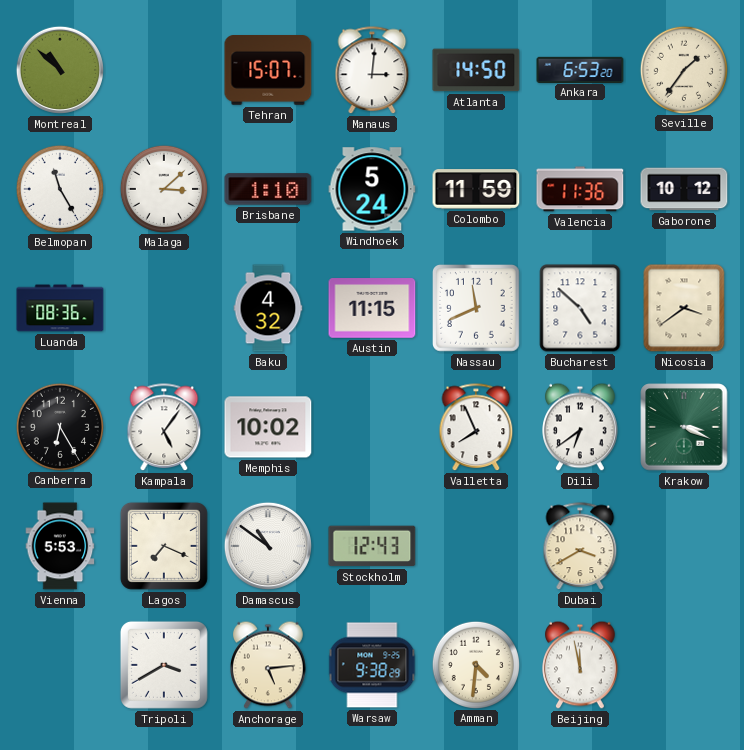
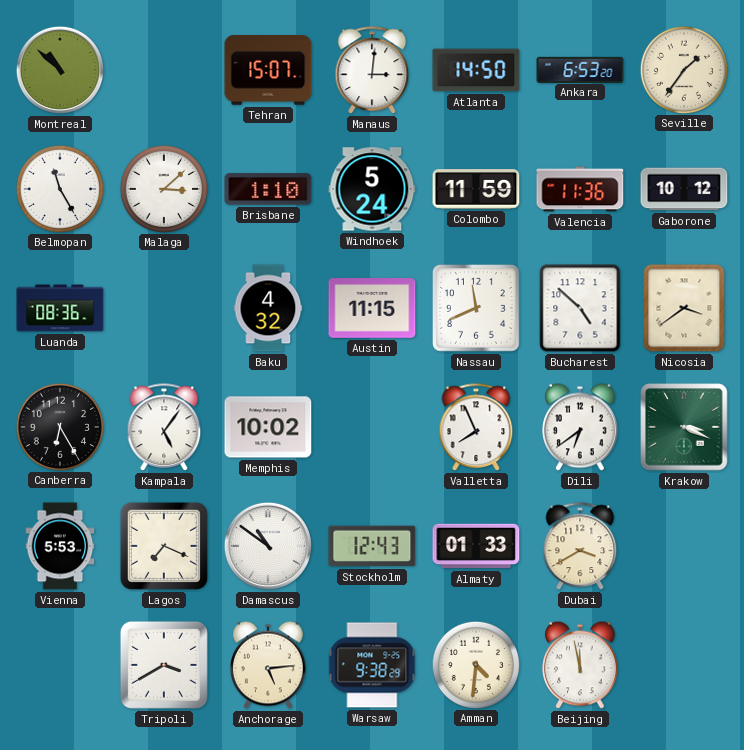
Almaty: none -> 01:33 (476, 546)
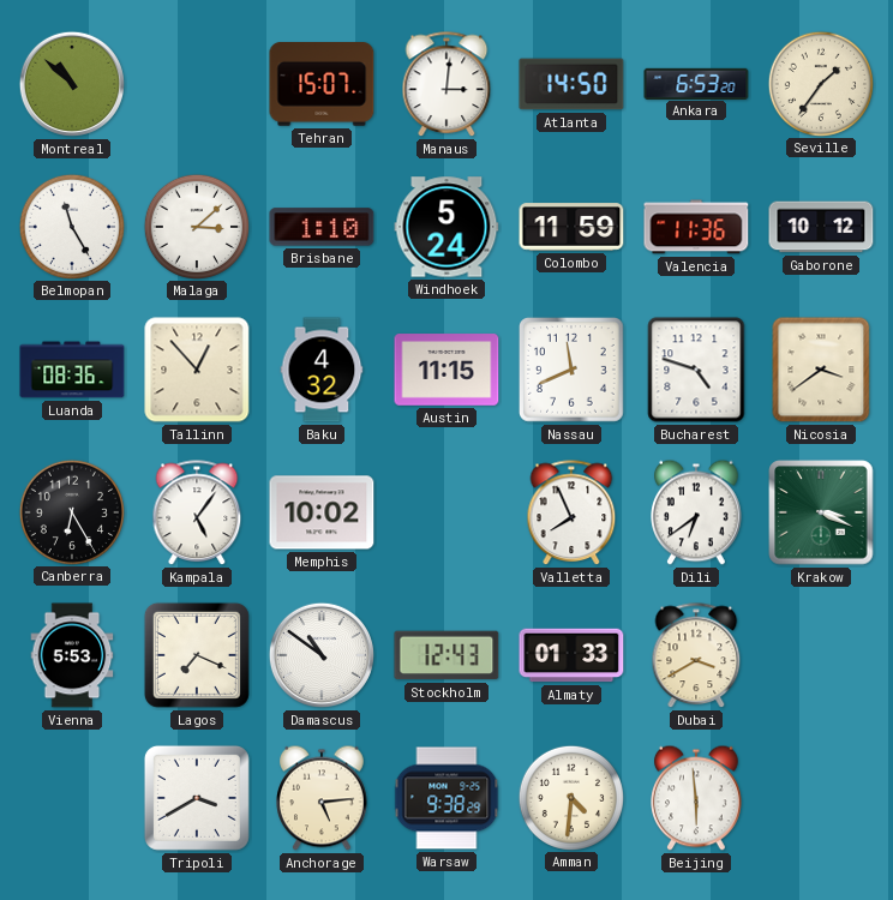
Tallinn: none -> 12:53 (197, 370)
Bucharest: 4:52 -> 4:48 (696, 370)
Beijing: 11:58 -> 5:59 (696, 798)
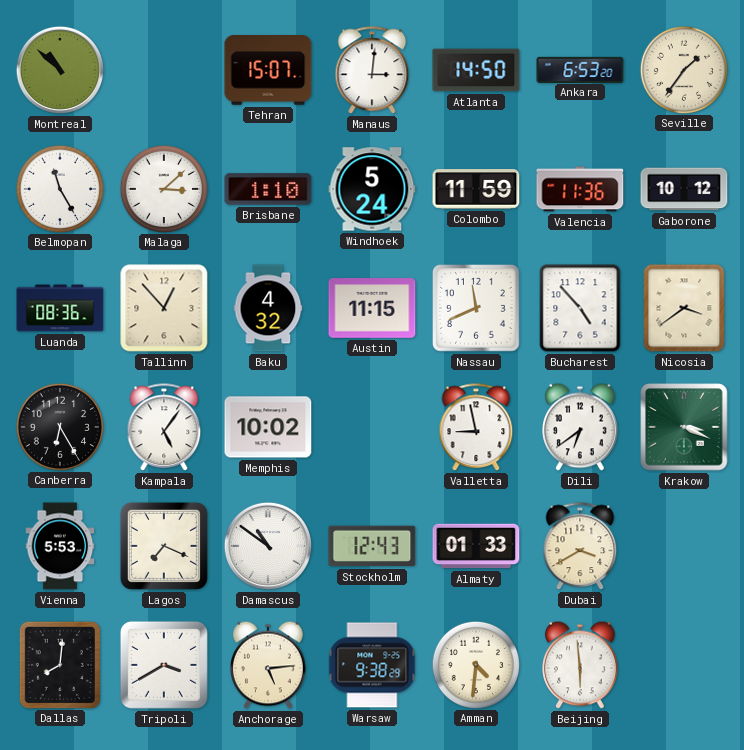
Bucharest: 4:48 -> 4:53 (580, 308)
Valletta: 7:56 -> 8:58 (476, 428)
Dallas: none -> 8:01 (59, 664)
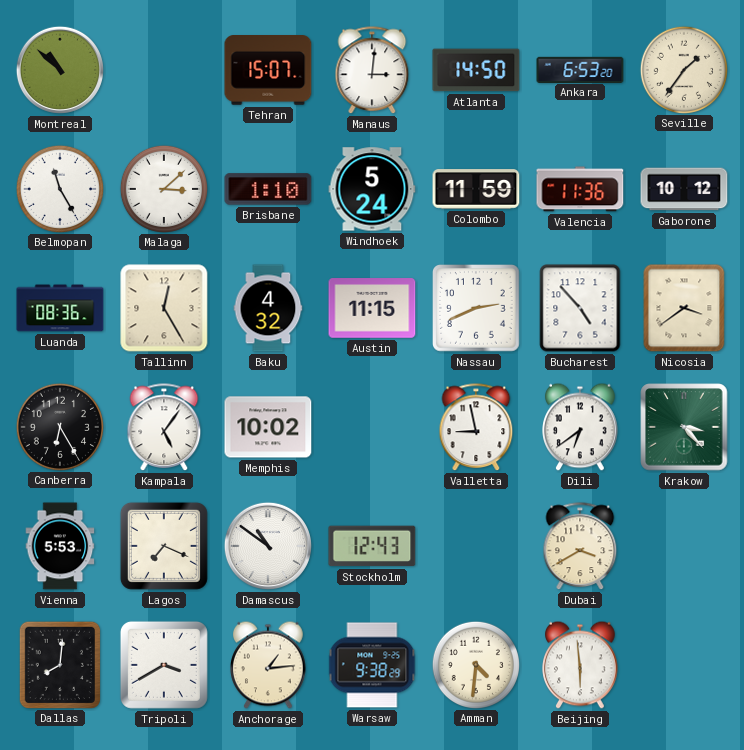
Tallinn: 12:53 -> 12:25 (164, 308)
Nassau: 11:41 -> 2:41 (477, 309)
Krakow: 3:19 -> 3:23 (684, 427)
Almaty: 01:33 -> none (476, 546)
Anchorage: 5:14 -> 1:14 (268, 665)
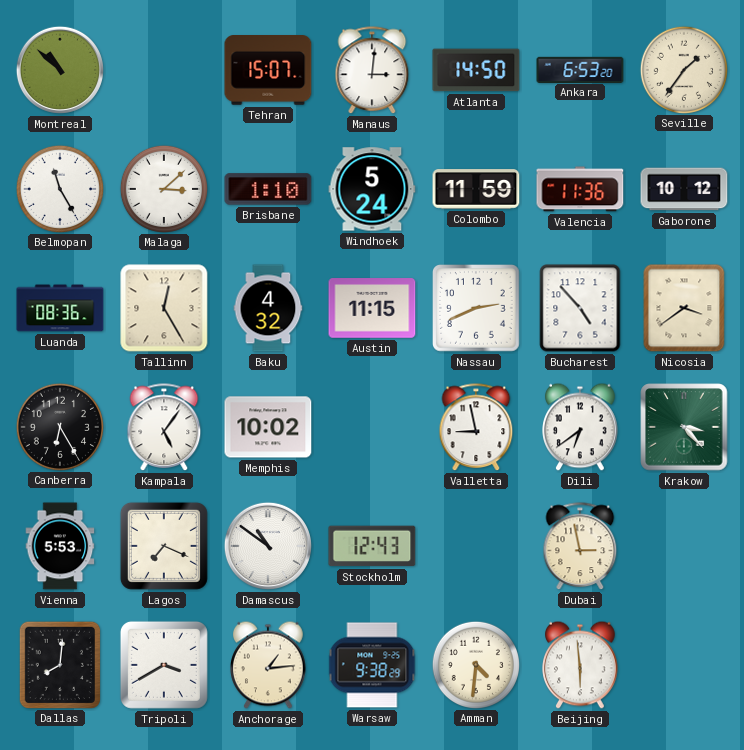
Dubai: 3:40 -> 2:58 (580, 547)
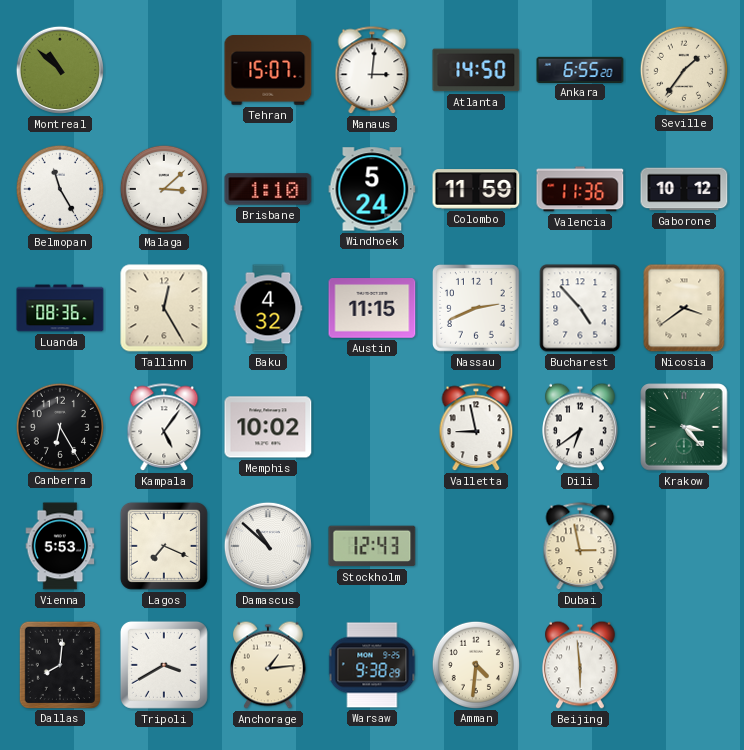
Ankara: 6:53 -> 6:55 (580, 69)
Damascus: 10:51 -> 10:52 (268, 546)
